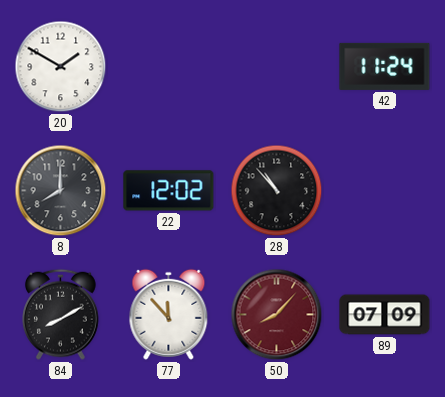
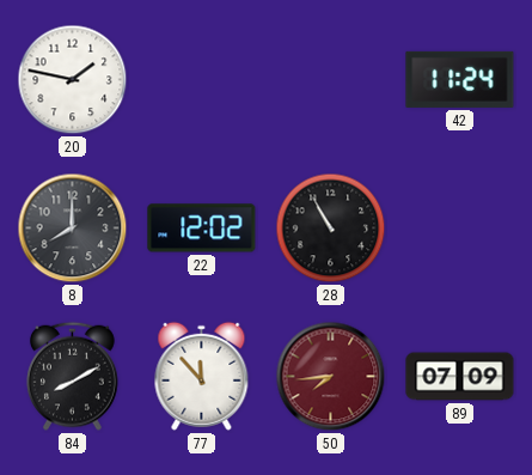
20: 1:50 -> 1:47 (73, 80)
28: 10:53 -> 10:55 (331, 229)
50: 8:07 -> 7:44 (331, 377)
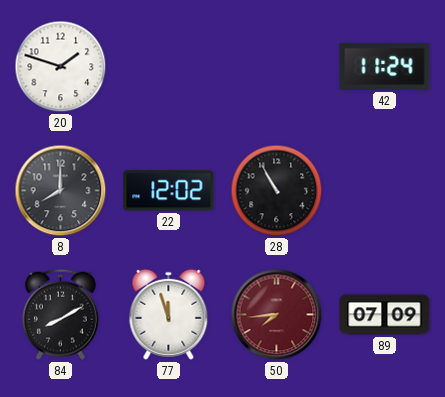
20: 1:47 -> 1:48 (61, 67)
77: 11:53 -> 11:57 (169, 314)
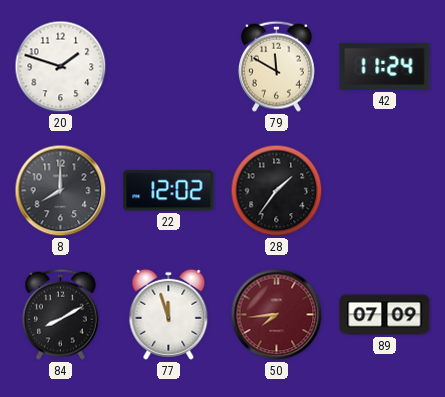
79: none -> 11:50 (276, 66)
28: 10:55 -> 1:36 (277, 191)
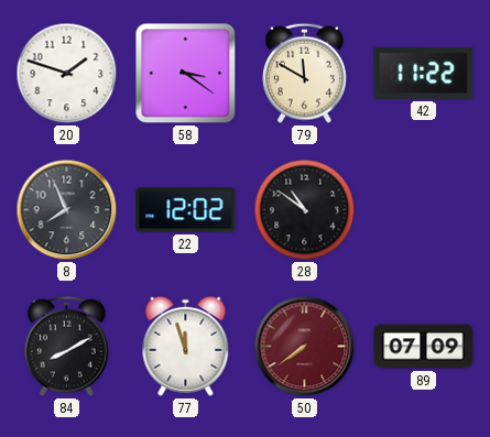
58: none -> 3:21 (186, 74)
42: 11:24 -> 11:22 (424, 73)
8: 8:00 -> 7:56 (67, 210)
28: 1:36 -> 10:51 (305, 210)
50: 7:44 -> 7:39 (305, 347)
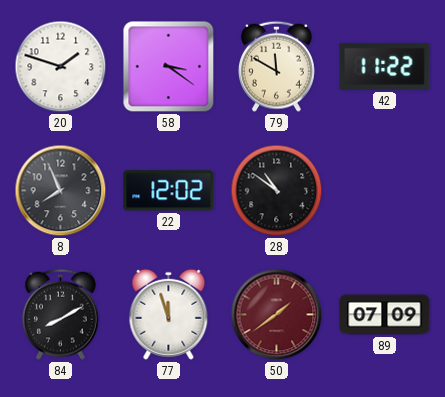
50: 7:39 -> 1:39 (277, 315)
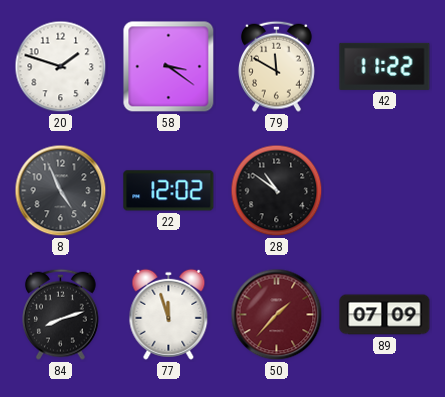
8: 7:56 -> 4:56 (61, 191)
84: 8:10 -> 8:12 (60, 314)
50: 1:39 -> 1:37 (277, 315)
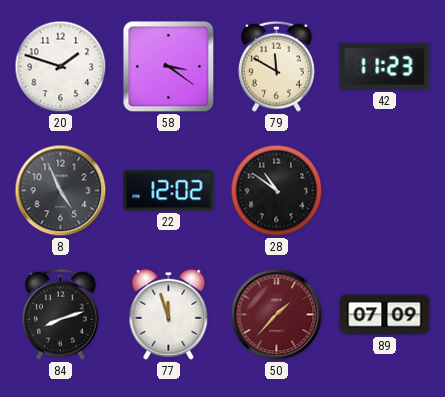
42: 11:22 -> 11:23 (385, 66)
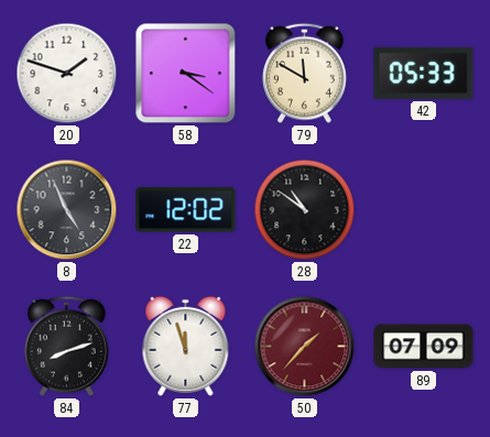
42: 11:23 -> 05:33 (424, 73)
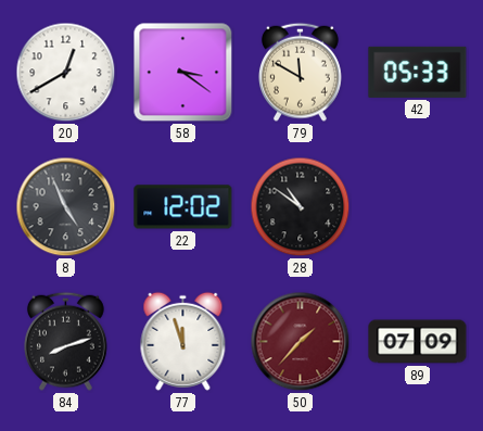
20: 1:48 -> 12:40 (66, 73)
